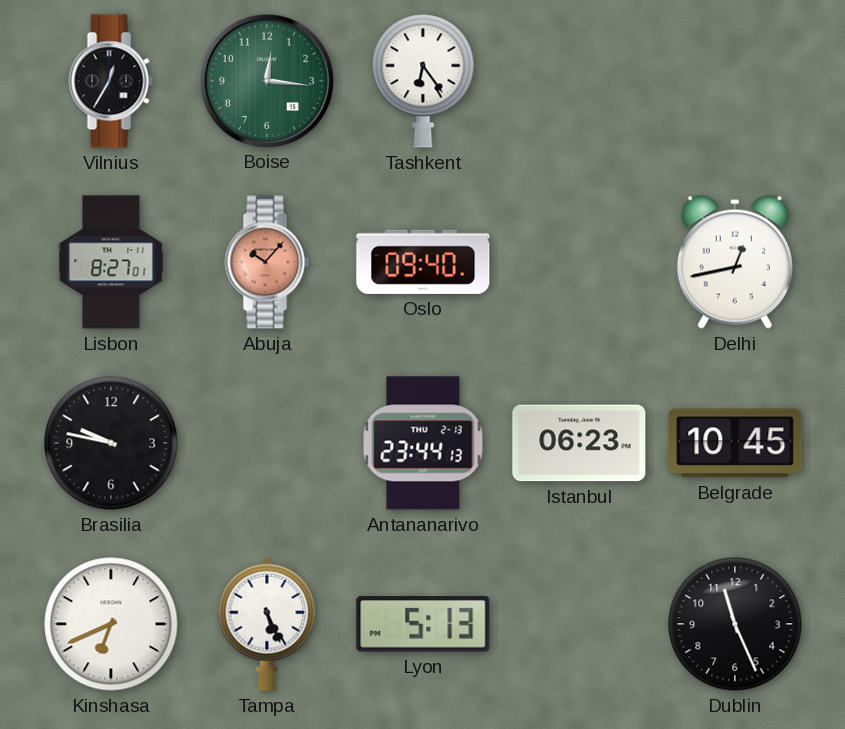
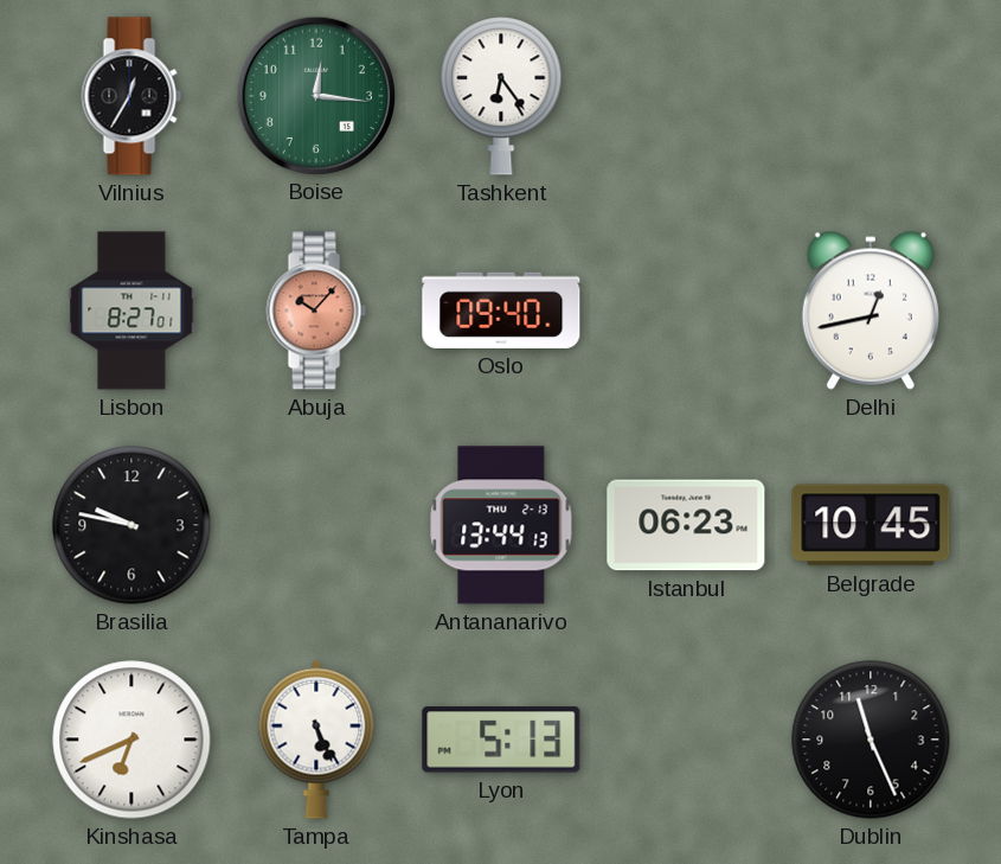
Antananarivo: 23:44 -> 13:44 (501, 525)
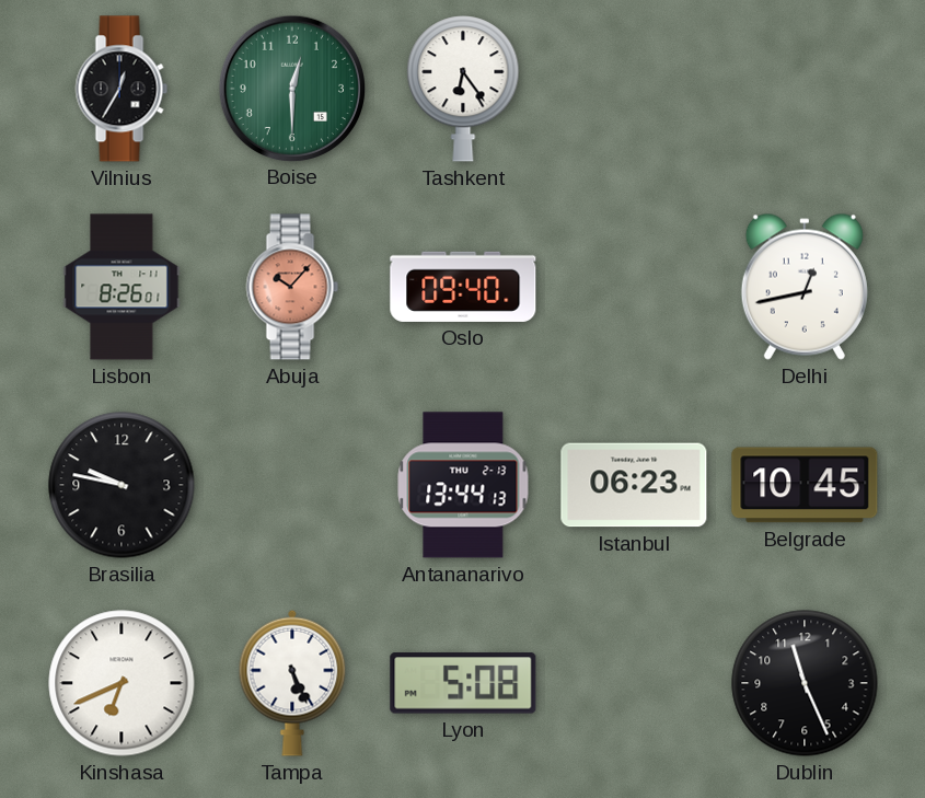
Boise: 12:16 -> 12:30 (291, 88)
Lisbon: 8:27 -> 8:26 (122, 287)
Lyon: 5:13 -> 5:08 (463, 683)
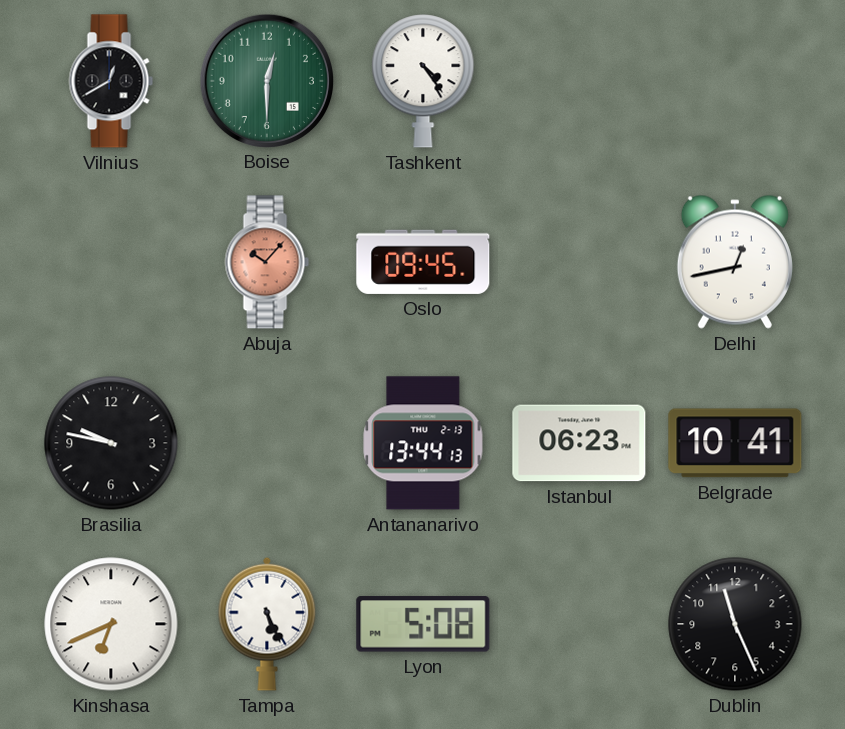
Vilnius: 12:35 -> 12:40 (111, 81)
Tashkent: 6:24 -> 4:24 (423, 81)
Lisbon: 8:26 -> none (122, 287)
Oslo: 09:40 -> 09:45 (423, 262)
Belgrade: 10:45 -> 10:41 (735, 443)
